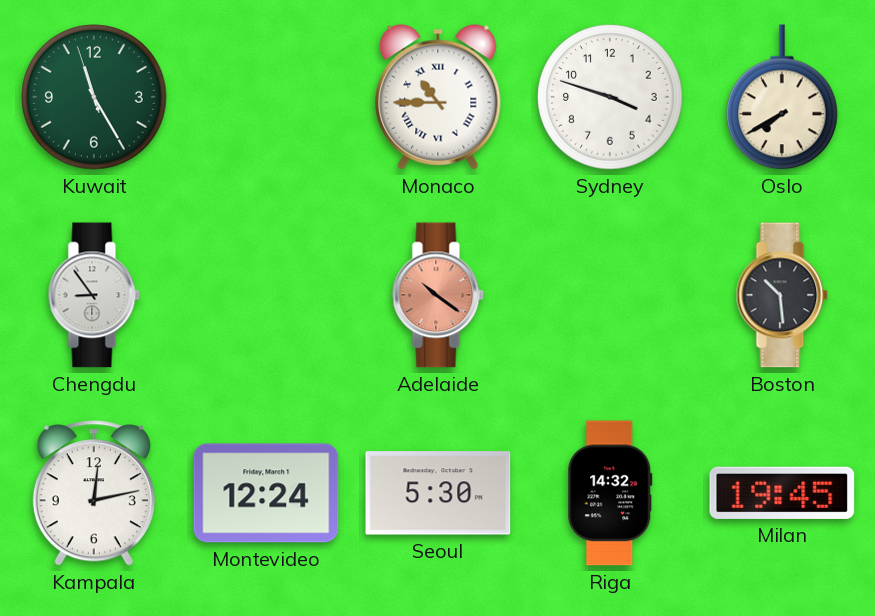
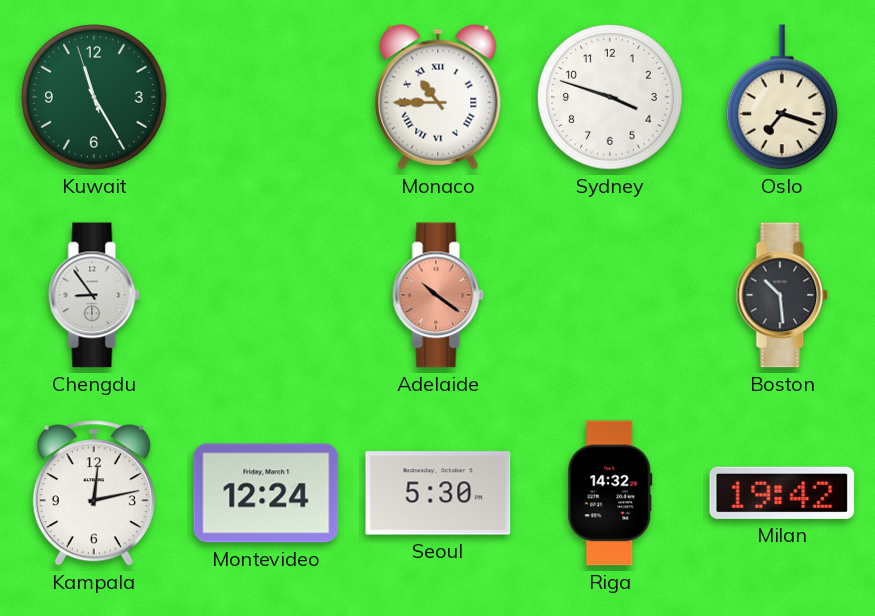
Oslo: 7:40 -> 7:18 (782, 97)
Milan: 19:45 -> 19:42 (782, 493)
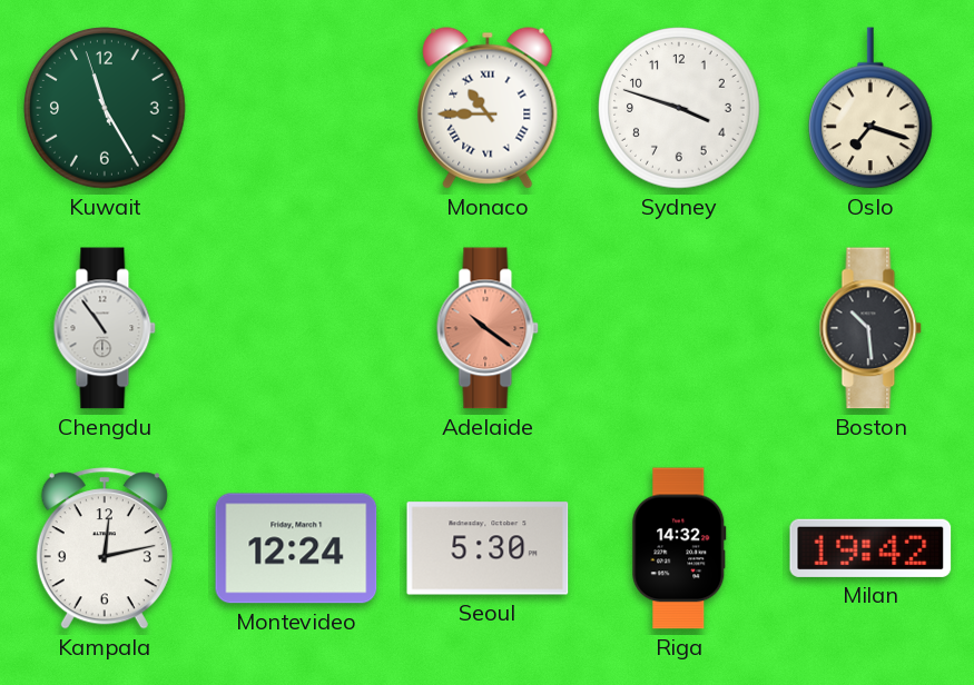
Chengdu: 8:54 -> 10:54 (105, 328)
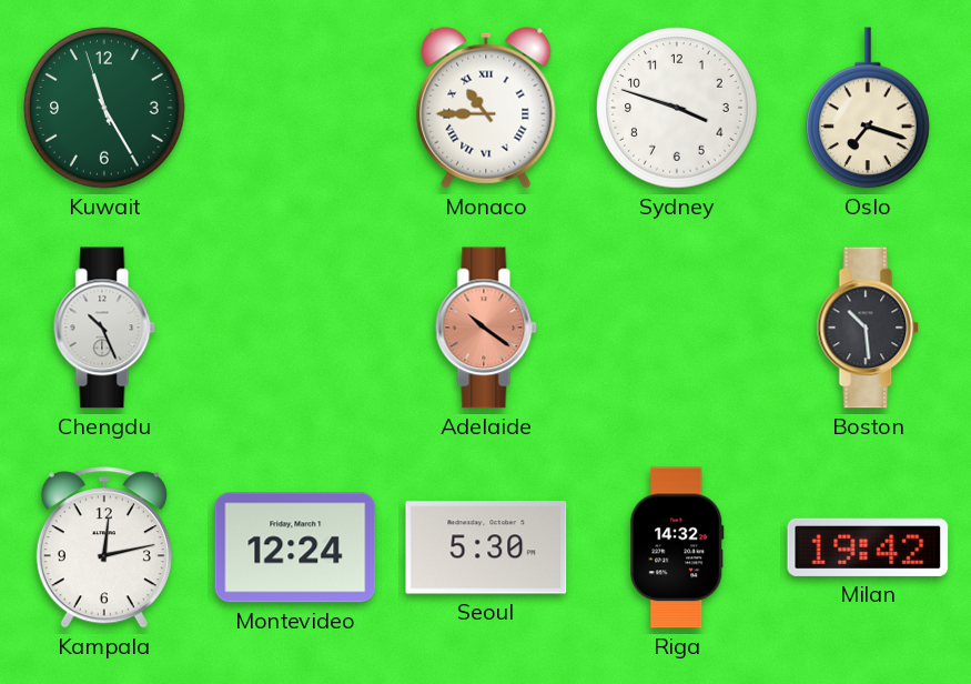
Chengdu: 10:54 -> 10:26 (104, 328)
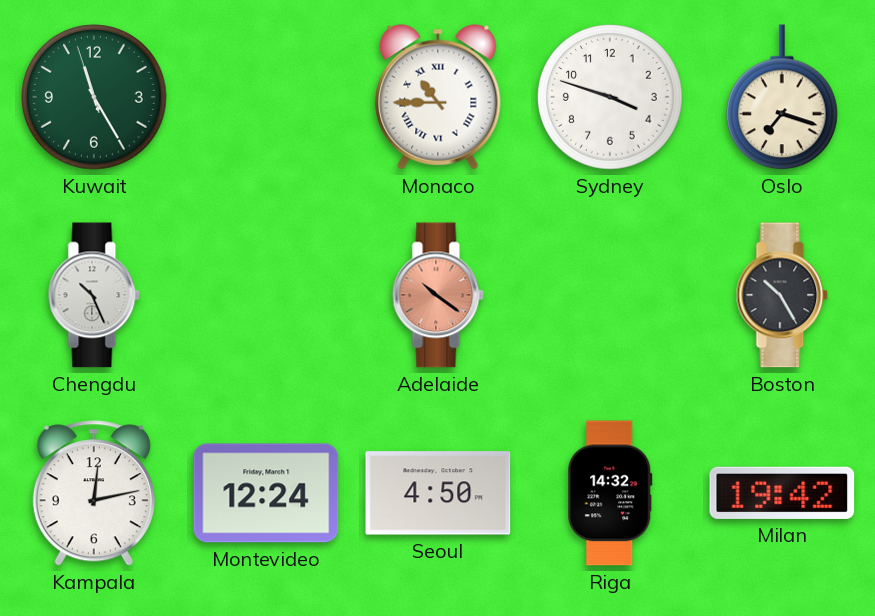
Boston: 10:29 -> 10:25 (782, 295)
Seoul: 5:30 -> 4:50 (438, 493)
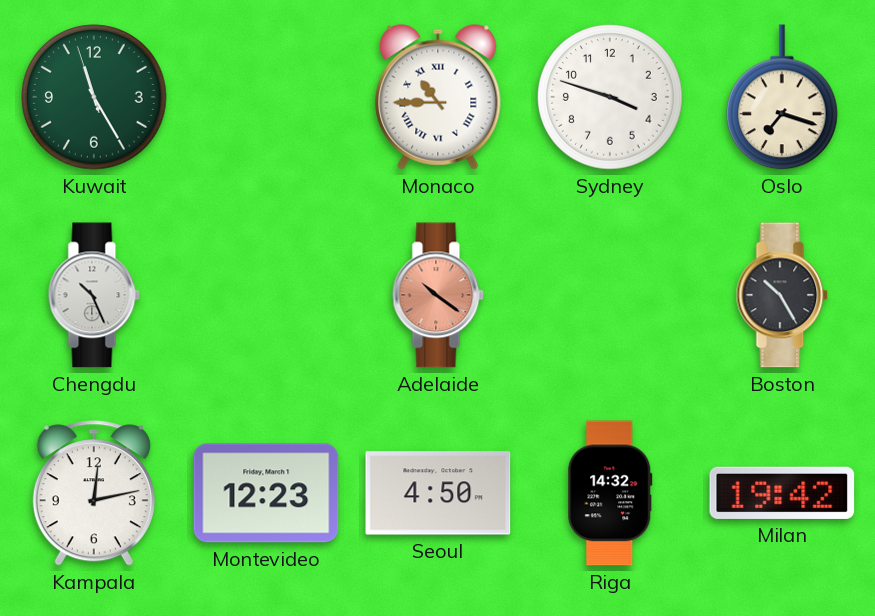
Montevideo: 12:24 -> 12:23 (266, 493)
